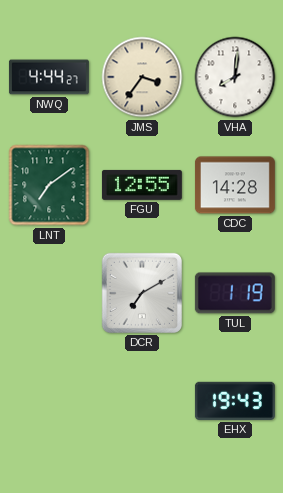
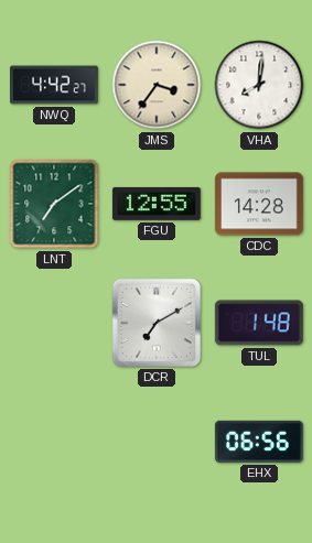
NWQ: 4:44 -> 4:42 (54, 85)
TUL: 1:19 -> 1:48 (259, 323)
EHX: 19:43 -> 06:56 (259, 442)
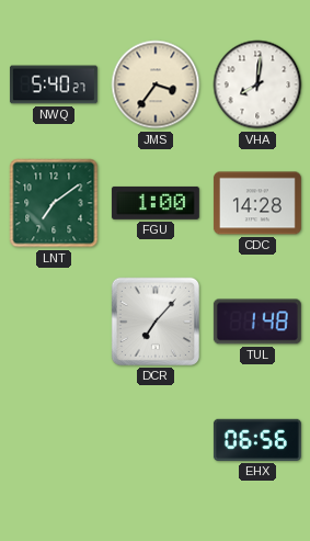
NWQ: 4:42 -> 5:40 (54, 84)
FGU: 12:55 -> 1:00 (156, 203)
DCR: 7:10 -> 7:07 (156, 322)
